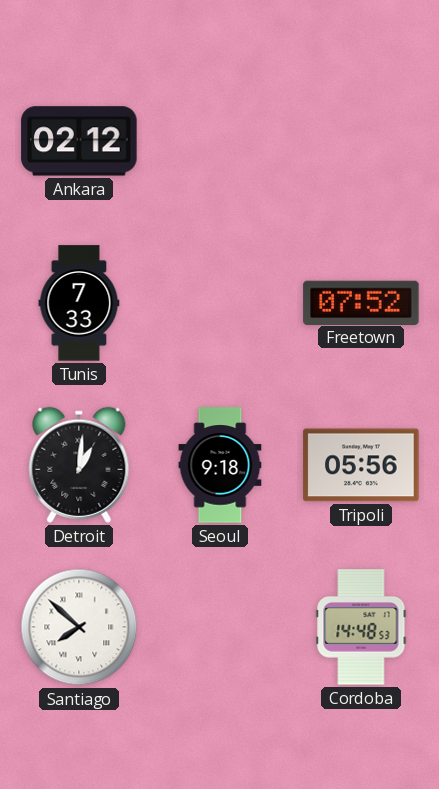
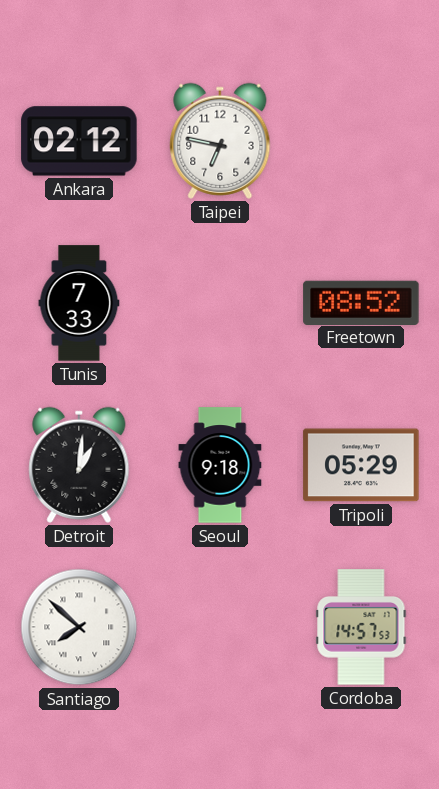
Taipei: none -> 6:47 (220, 141)
Freetown: 07:52 -> 08:52 (361, 302)
Tripoli: 05:56 -> 05:29 (361, 465)
Cordoba: 14:48 -> 14:57 (361, 627)
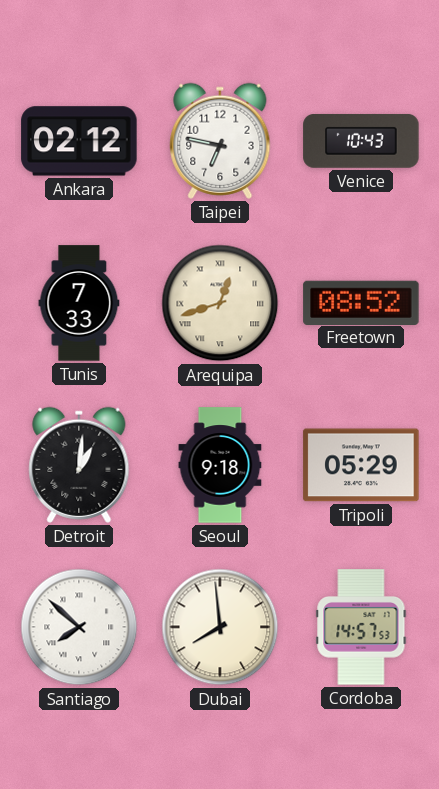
Venice: none -> 10:43 (361, 141)
Arequipa: none -> 12:42 (220, 303)
Dubai: none -> 7:59 (220, 627)
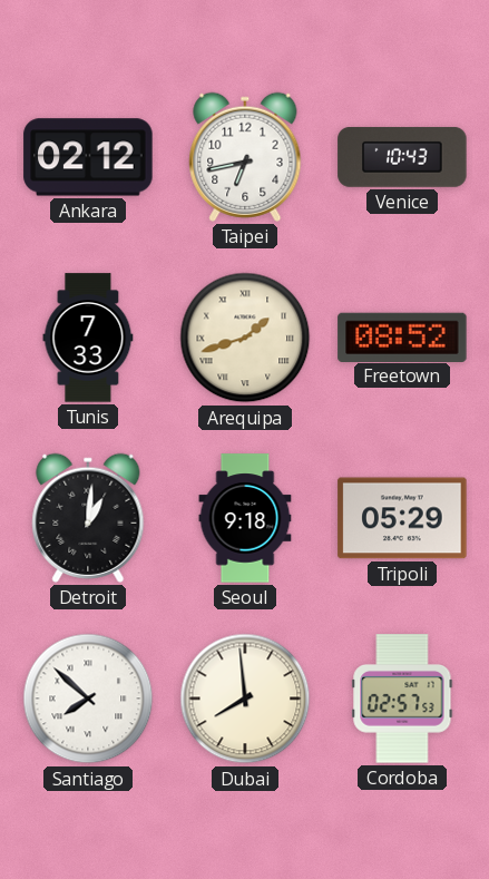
Taipei: 6:47 -> 6:43 (245, 157)
Arequipa: 12:42 -> 1:42 (245, 338)
Cordoba: 14:57 -> 02:57 (402, 699)
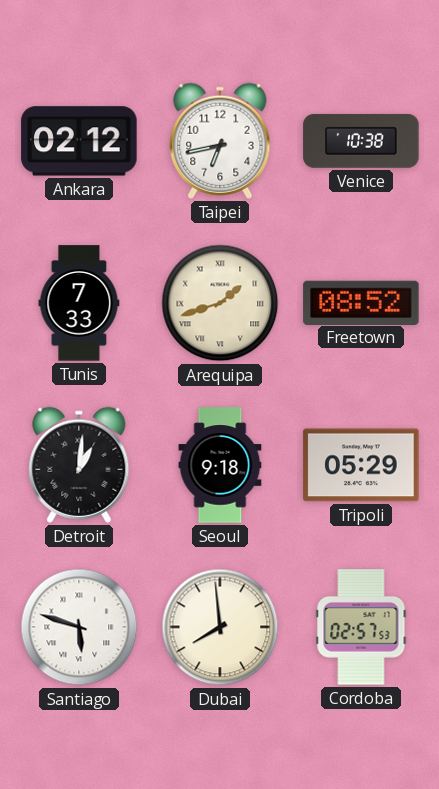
Venice: 10:43 -> 10:38 (361, 141)
Santiago: 7:52 -> 5:48 (79, 627)
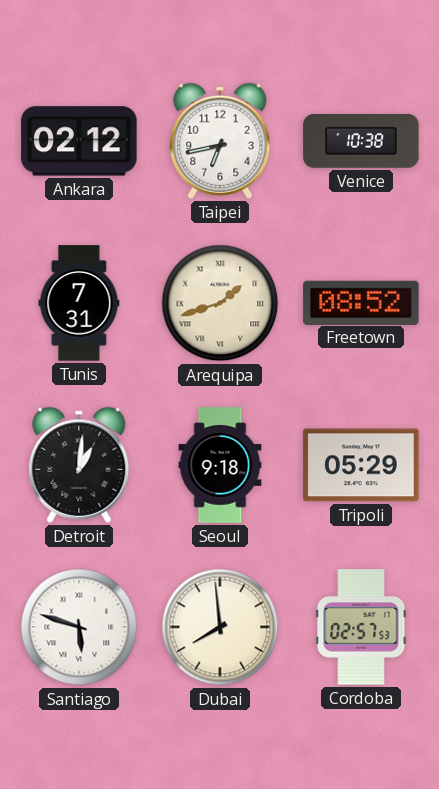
Tunis: 7:33 -> 7:31 (79, 303)
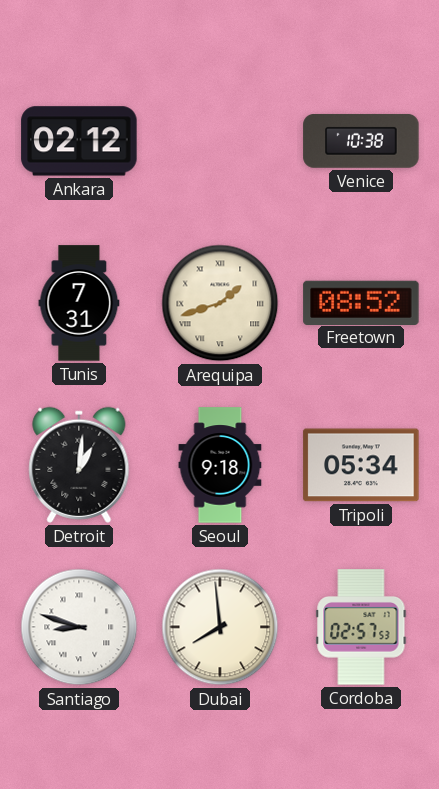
Taipei: 6:43 -> none (220, 141)
Tripoli: 05:29 -> 05:34 (361, 465)
Santiago: 5:48 -> 8:48 (79, 627)
